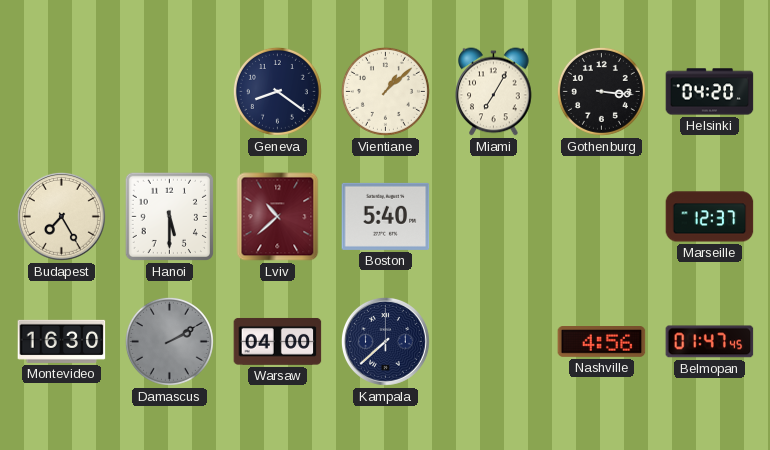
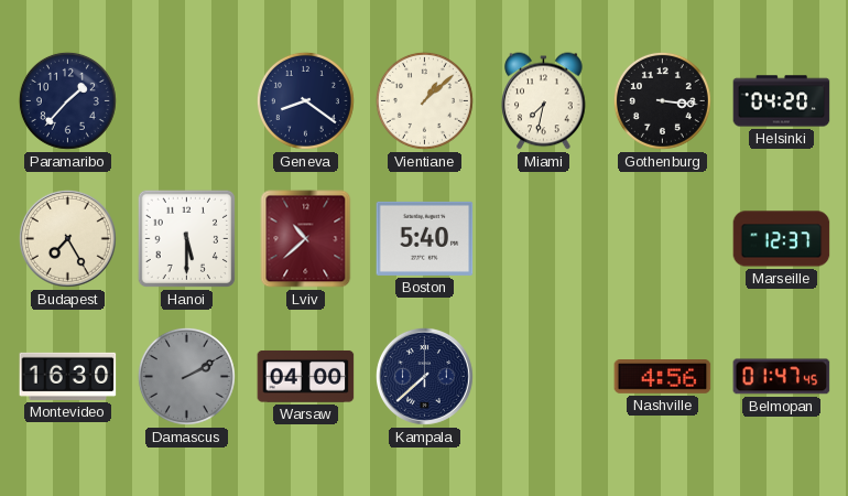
Paramaribo: none -> 1:37 (67, 100)
Miami: 7:05 -> 7:32 (544, 101)
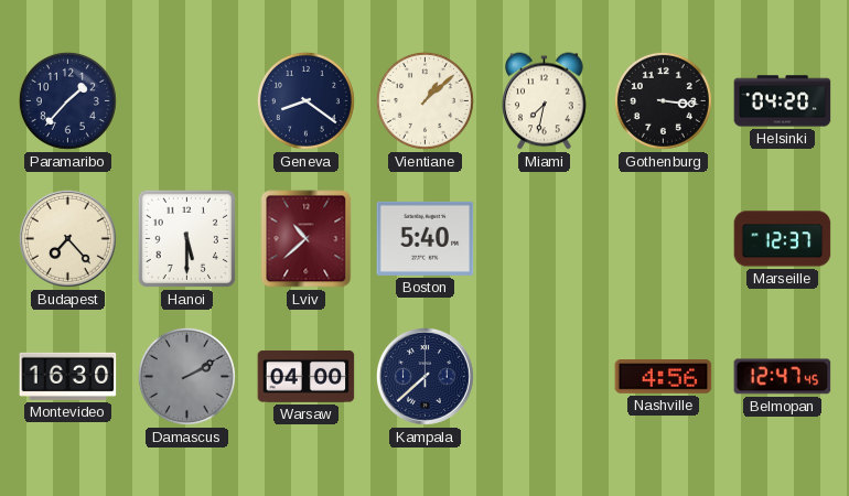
Budapest: 7:25 -> 7:23 (67, 238)
Belmopan: 01:47 -> 12:47 (783, 377)
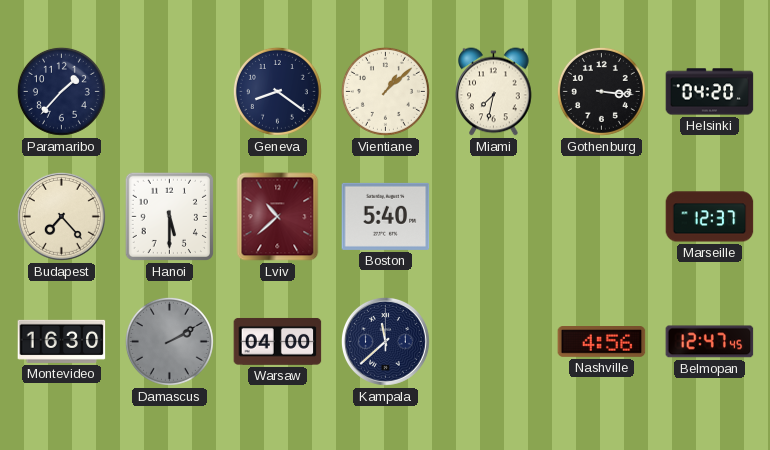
Kampala: 7:38 -> 11:38 (385, 341)
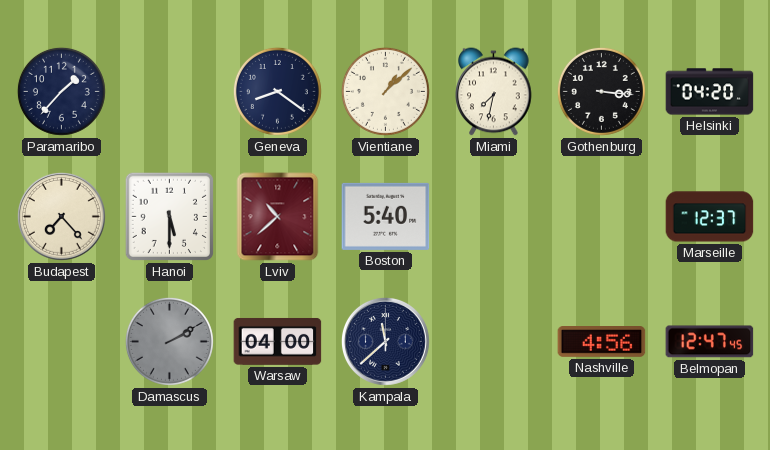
Montevideo: 16:30 -> none (62, 341)
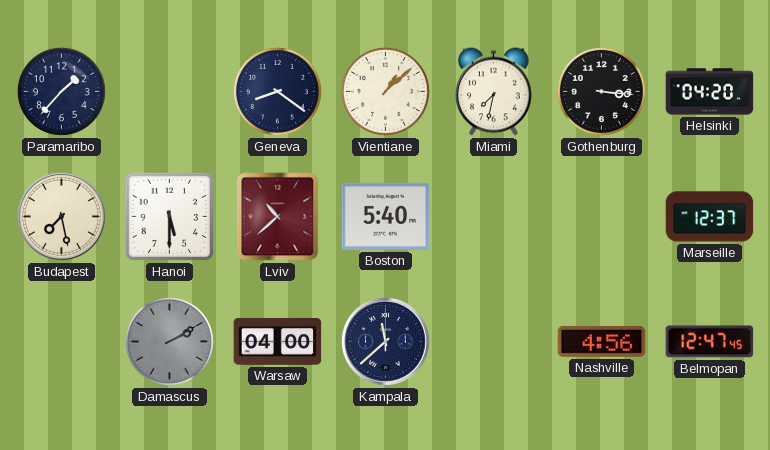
Budapest: 7:23 -> 7:28 (61, 216)
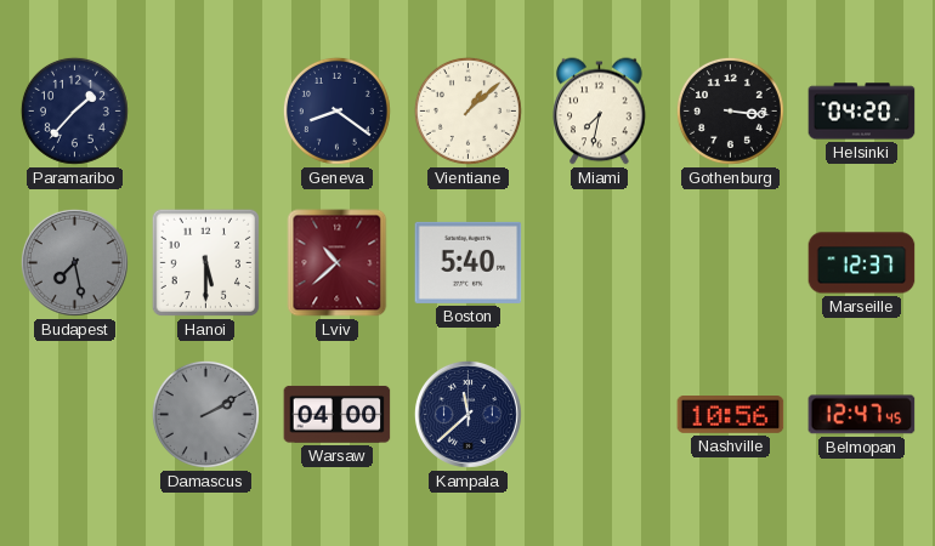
Budapest dial: cream -> grey (74, 262)
Nashville: 4:56 -> 10:56 (731, 415)
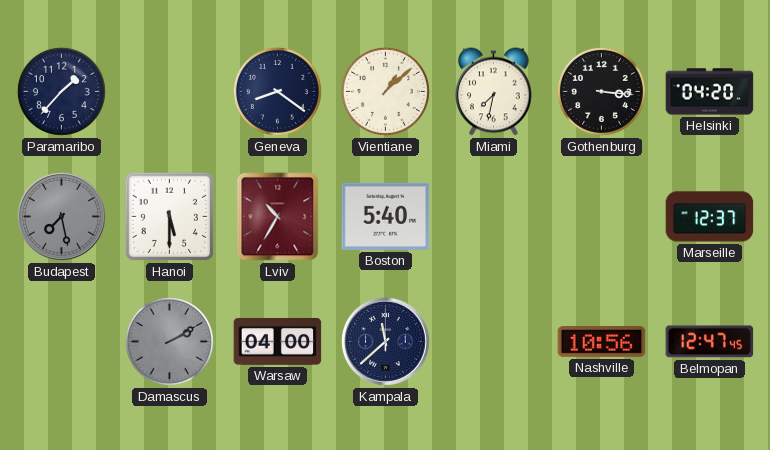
Lviv: 10:38 -> 10:35 (278, 217)
